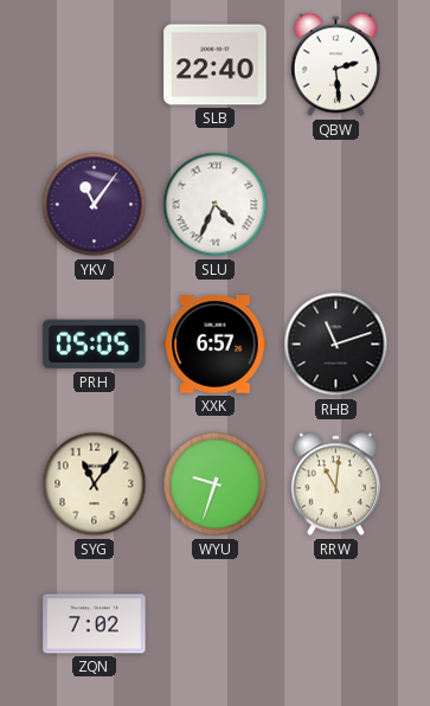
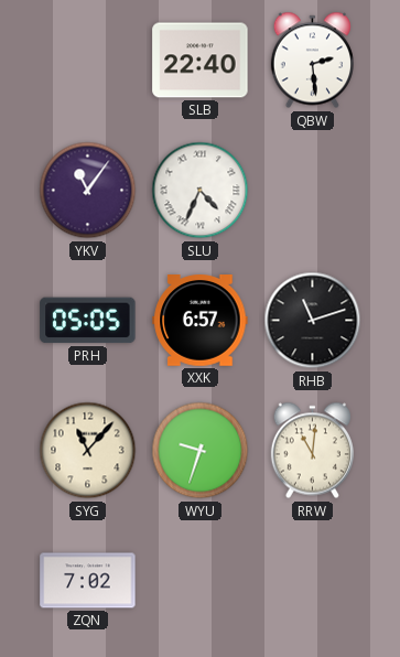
SYG: 11:06 -> 11:07 (88, 451)
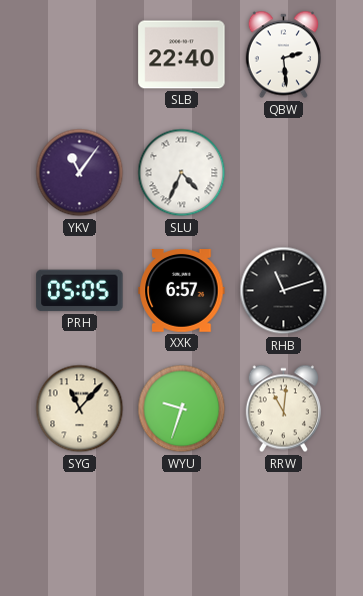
ZQN: 7:02 -> none (88, 581)
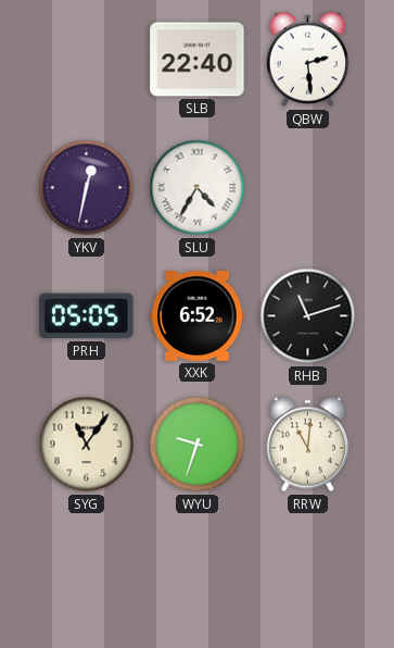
YKV: 11:06 -> 12:32 (87, 188)
SLU: 4:34 -> 4:35 (198, 188)
XXK: 6:57 -> 6:52 (198, 316)
SYG: 11:07 -> 11:06 (87, 445)
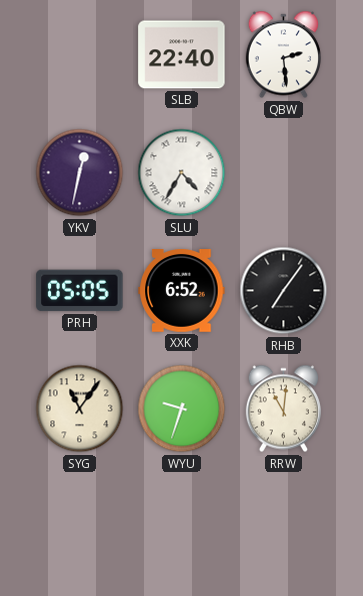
RHB: 11:12 -> 7:06 (284, 291)
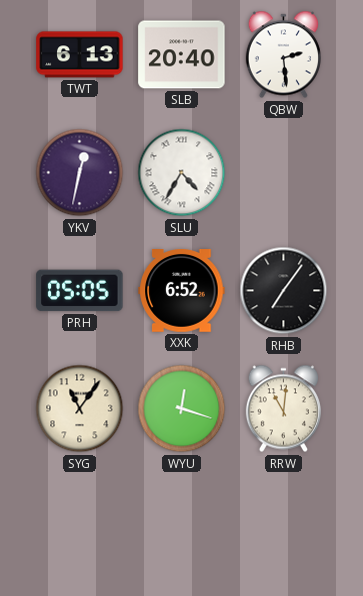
TWT: none -> 6:13 (80, 55)
SLB: 22:40 -> 20:40 (182, 55)
WYU: 9:33 -> 12:18 (182, 409)
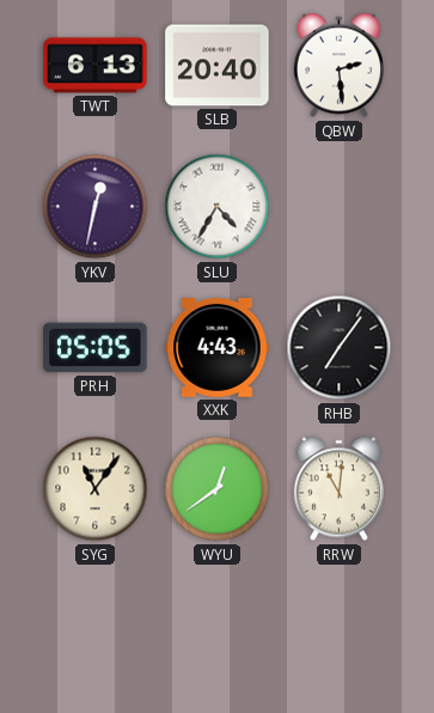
XXK: 6:52 -> 4:43 (218, 348)
WYU: 12:18 -> 12:39 (218, 489)
